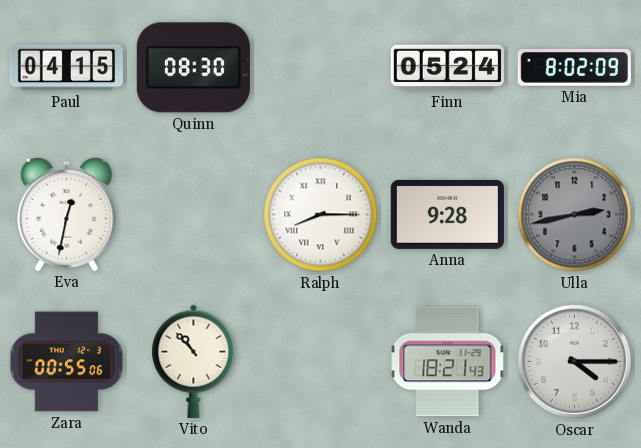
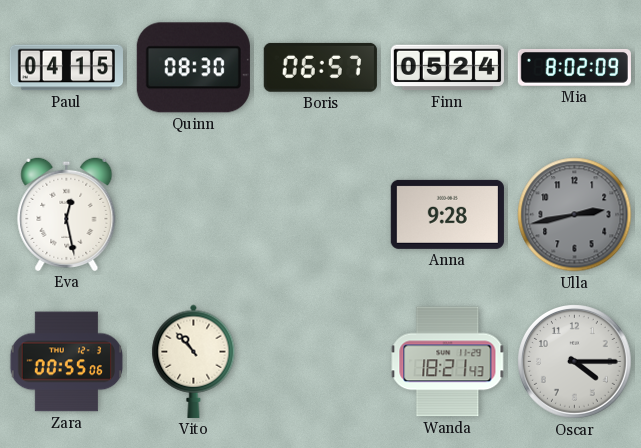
Boris: none -> 06:57 (320, 67)
Eva: 12:32 -> 12:28 (67, 214)
Ralph: 8:15 -> none (321, 215)
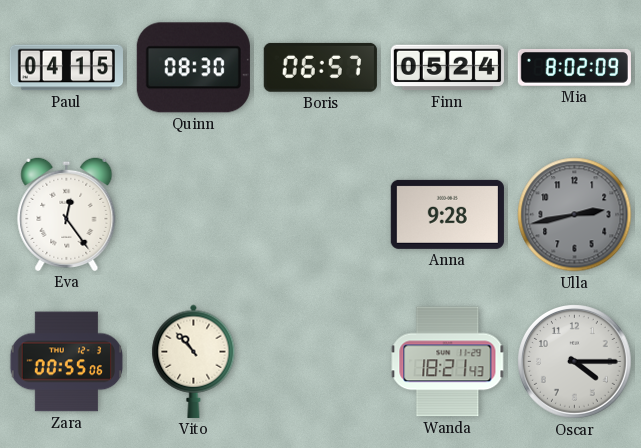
Eva: 12:28 -> 12:24 (67, 214)
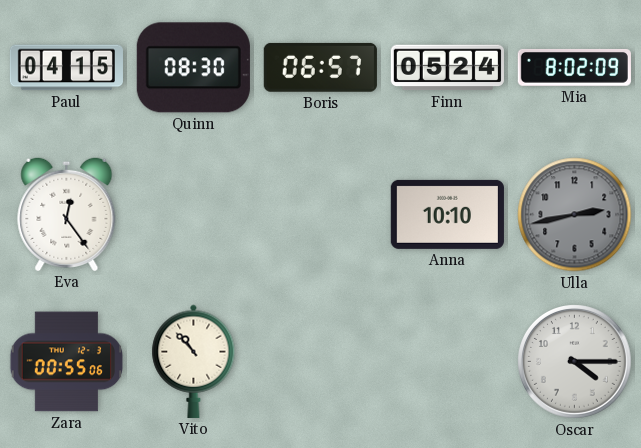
Anna: 9:28 -> 10:10 (447, 214)
Wanda: 18:21 -> none (448, 362)
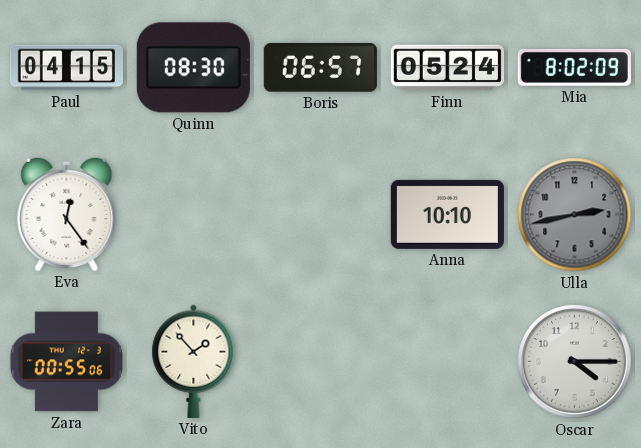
Vito: 10:53 -> 1:53 (194, 361)
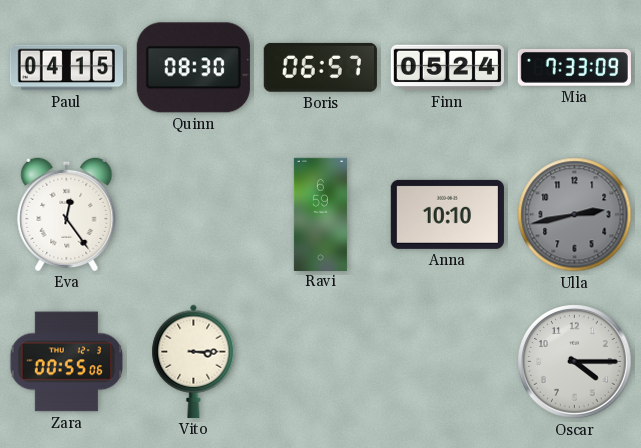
Mia: 8:02 -> 7:33 (574, 67)
Ravi: none -> 6:59 (320, 214)
Vito: 1:53 -> 3:15 (194, 361)
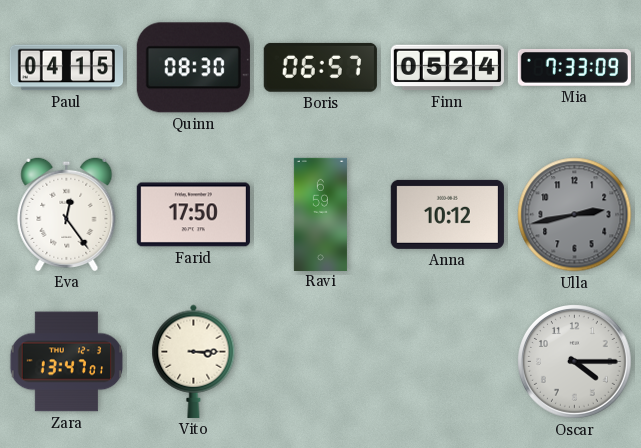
Farid: none -> 17:50 (193, 215)
Anna: 10:10 -> 10:12 (447, 214)
Zara: 00:55 -> 13:47 (67, 362)
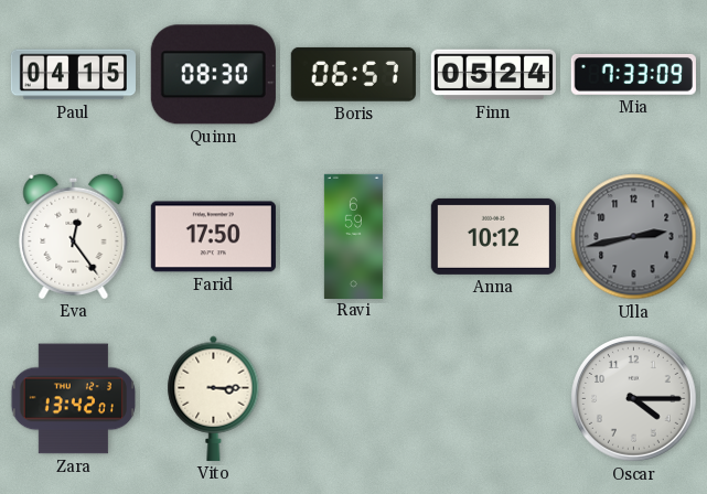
Zara: 13:47 -> 13:42 (74, 399)
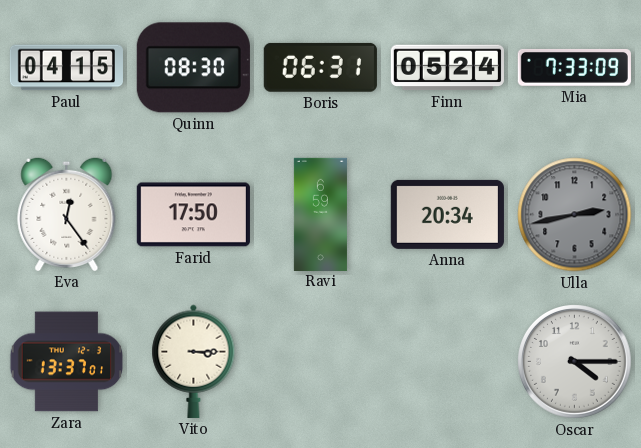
Boris: 06:57 -> 06:31 (320, 67)
Anna: 10:12 -> 20:34 (447, 214)
Zara: 13:42 -> 13:37 (67, 362)
